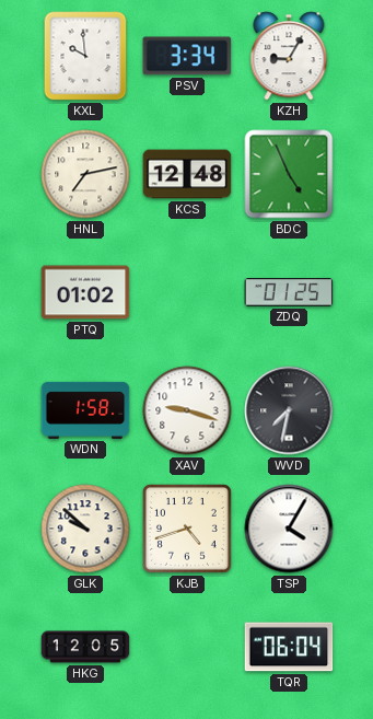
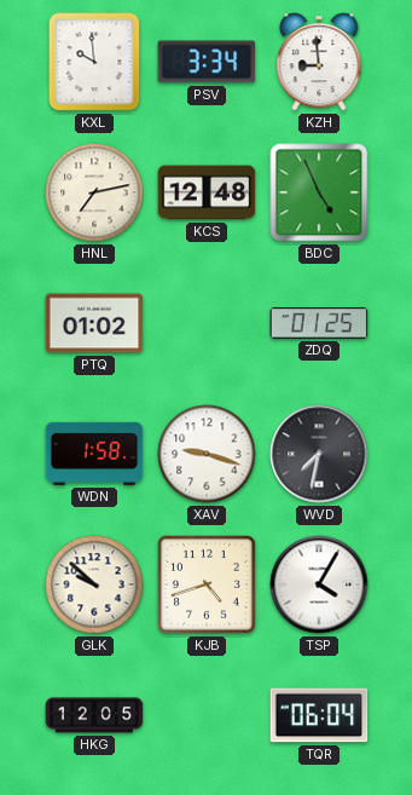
KZH: 9:05 -> 8:59 (319, 62)
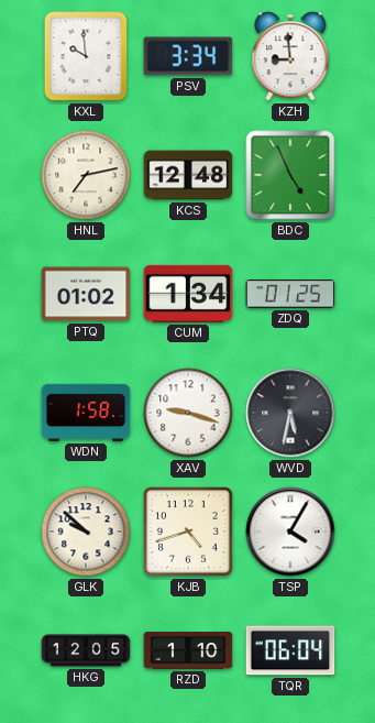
CUM: none -> 1:34 (188, 294)
WVD: 7:32 -> 5:32 (290, 413)
RZD: none -> 1:10 (188, 651)
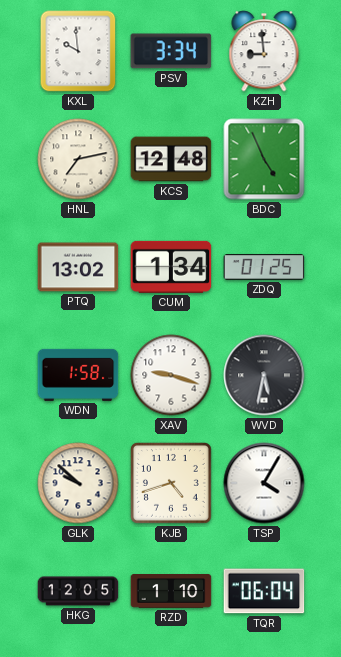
PTQ: 01:02 -> 13:02 (78, 267)
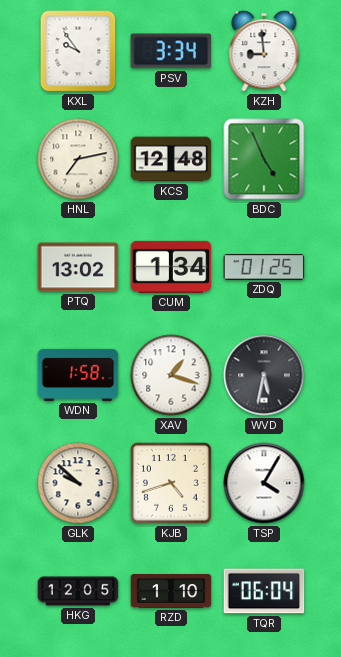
KXL: 9:59 -> 9:54 (78, 51)
XAV: 9:18 -> 1:18 (171, 375)
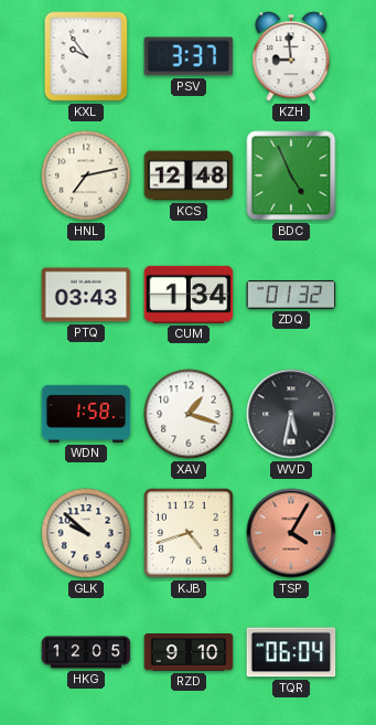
PSV: 3:34 -> 3:37 (189, 56)
PTQ: 13:02 -> 03:43 (86, 295)
ZDQ: 01:25 -> 01:32 (291, 295)
TSP dial: white -> salmon (291, 533)
RZD: 1:10 -> 9:10 (189, 653)
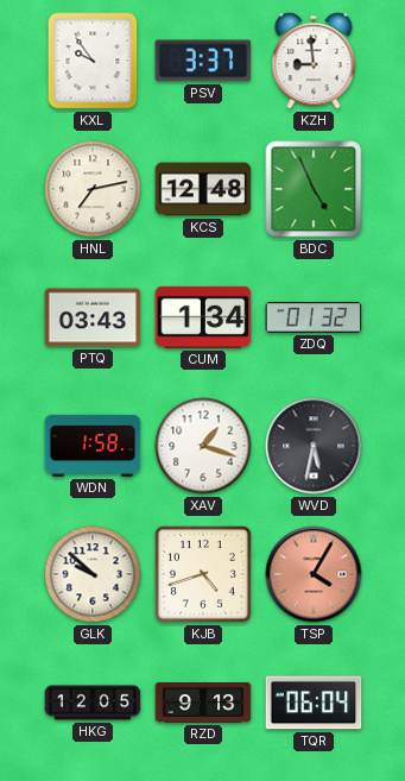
RZD: 9:10 -> 9:13 (203, 704)
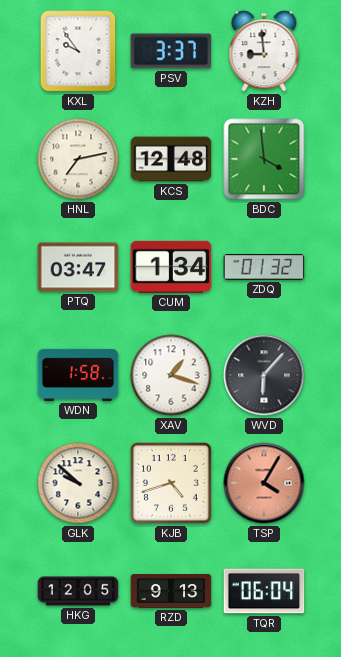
BDC: 4:56 -> 3:59 (264, 159)
PTQ: 03:43 -> 03:47 (78, 267)
WVD: 5:32 -> 6:07 (264, 375)
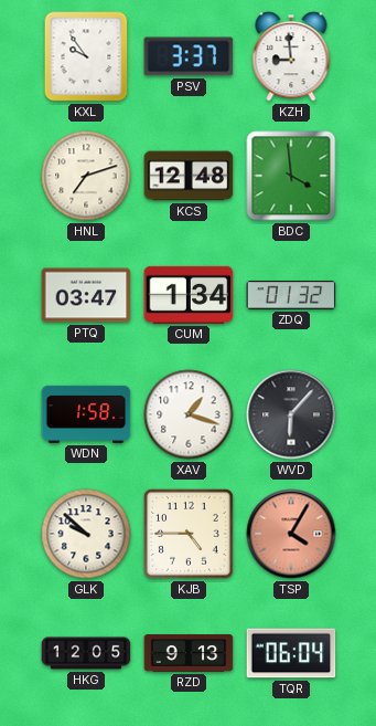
HNL: 7:13 -> 7:12 (86, 176)
KJB: 4:42 -> 4:45 (189, 534)
